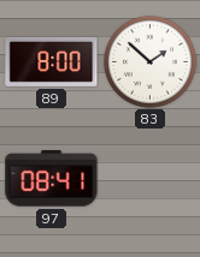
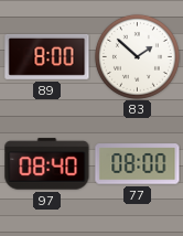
97: 08:41 -> 08:40 (47, 164)
77: none -> 08:00 (138, 164)
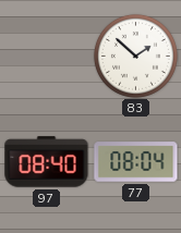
89: 8:00 -> none (47, 56)
77: 08:00 -> 08:04 (136, 162)
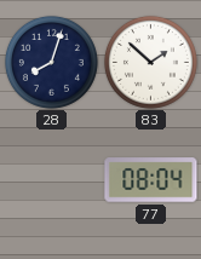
28: none -> 8:03 (51, 62)
97: 08:40 -> none (47, 162)
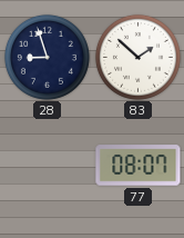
28: 8:03 -> 8:57 (47, 57)
77: 08:04 -> 08:07 (139, 166)
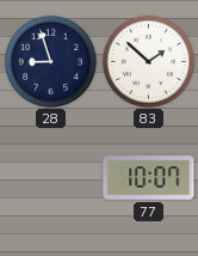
77: 08:07 -> 10:07 (149, 178)
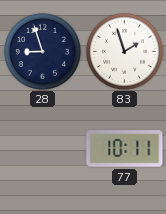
83: 1:52 -> 1:57 (124, 51)
77: 10:07 -> 10:11 (125, 149)
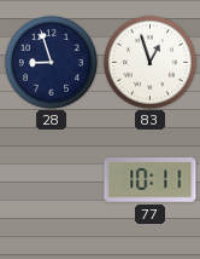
83: 1:57 -> 12:57 (149, 62)
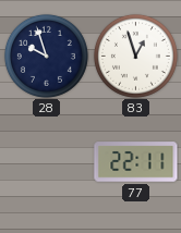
28: 8:57 -> 9:57 (46, 56)
77: 10:11 -> 22:11 (136, 162)
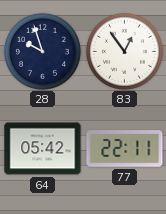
83: 12:57 -> 12:54 (124, 51)
64: none -> 05:42 (43, 149)
